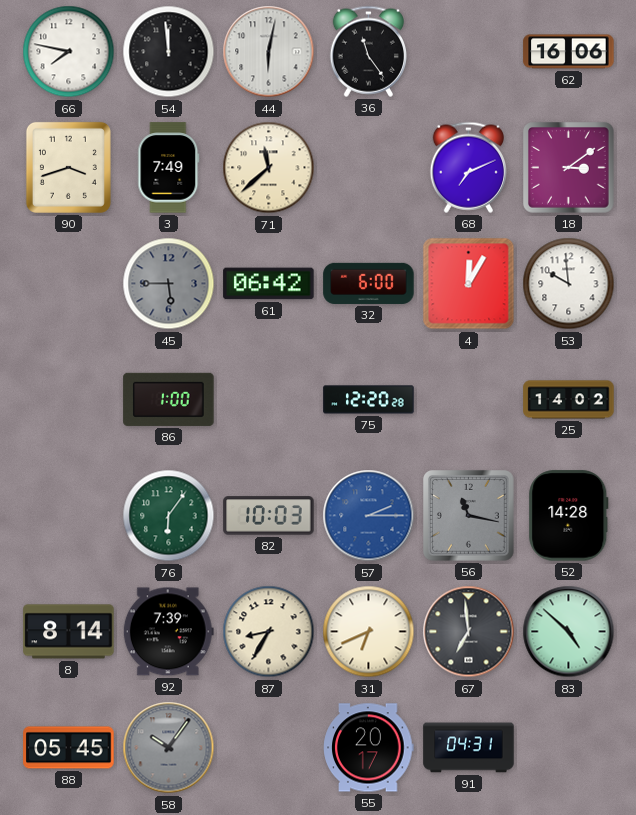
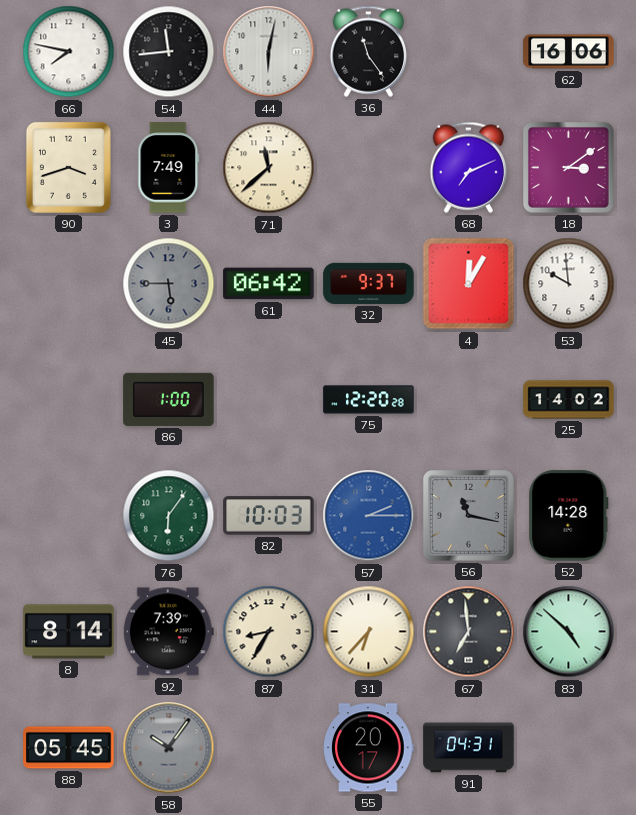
54: 11:59 -> 11:44 (169, 52)
32: 6:00 -> 9:37 (369, 283)
31: 6:41 -> 6:37 (369, 632)
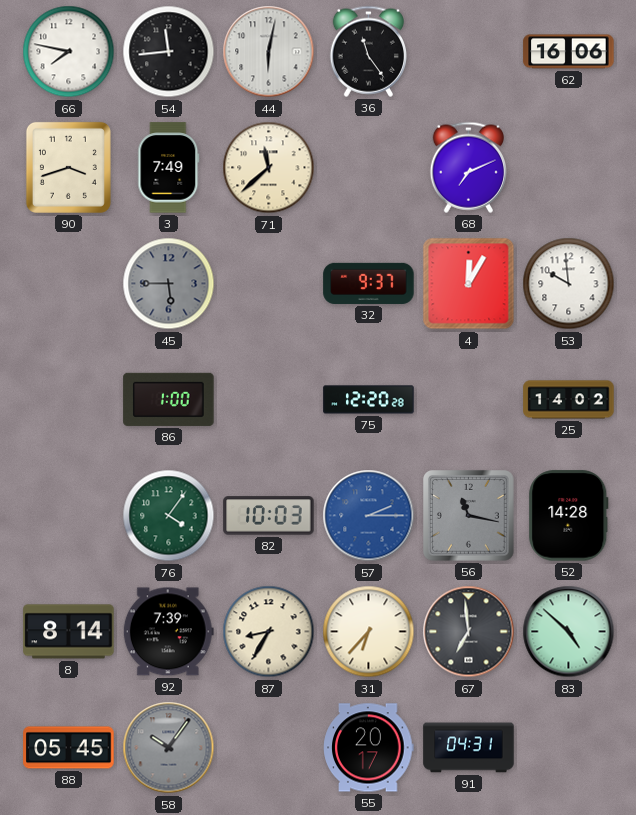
18: 3:09 -> none (569, 168)
61: 06:42 -> none (269, 284)
76: 6:06 -> 4:06 (169, 516)
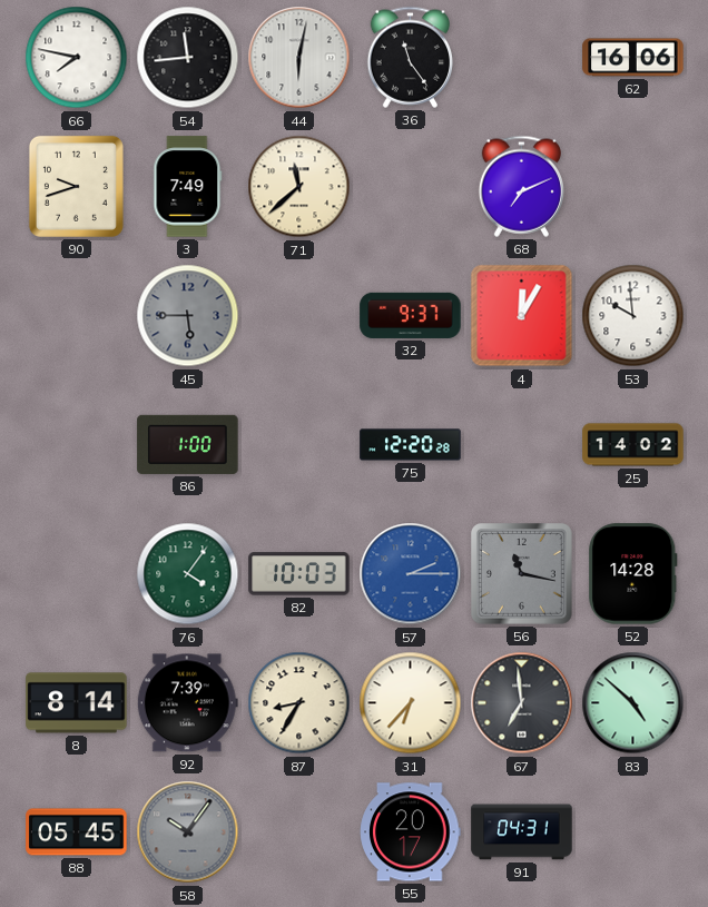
90: 3:42 -> 9:42 (76, 186)
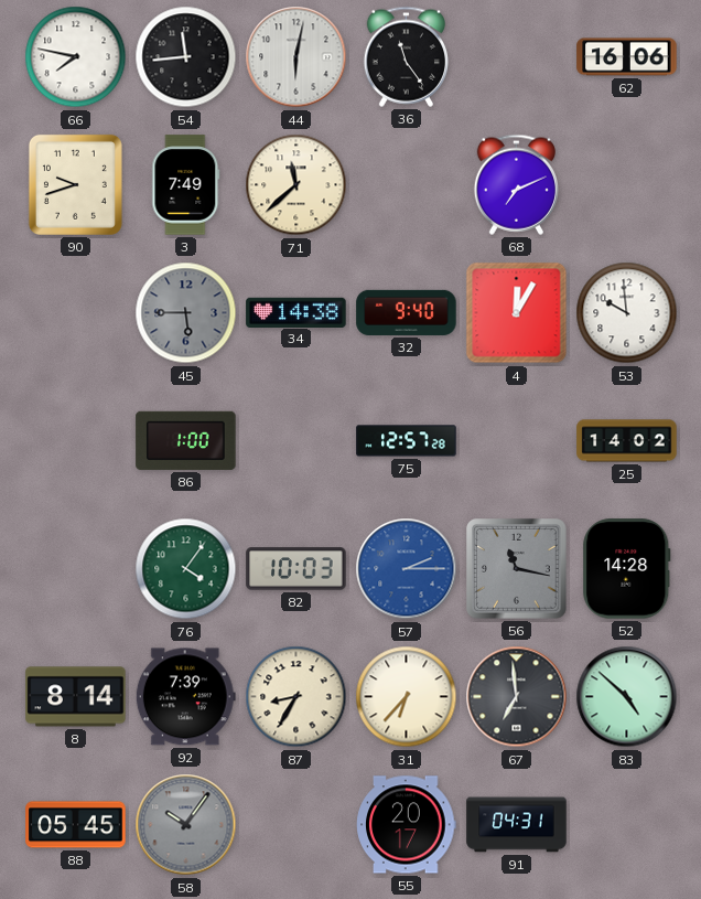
34: none -> 14:38 (296, 312)
32: 9:37 -> 9:40 (407, 312)
75: 12:20 -> 12:57 (407, 441)
